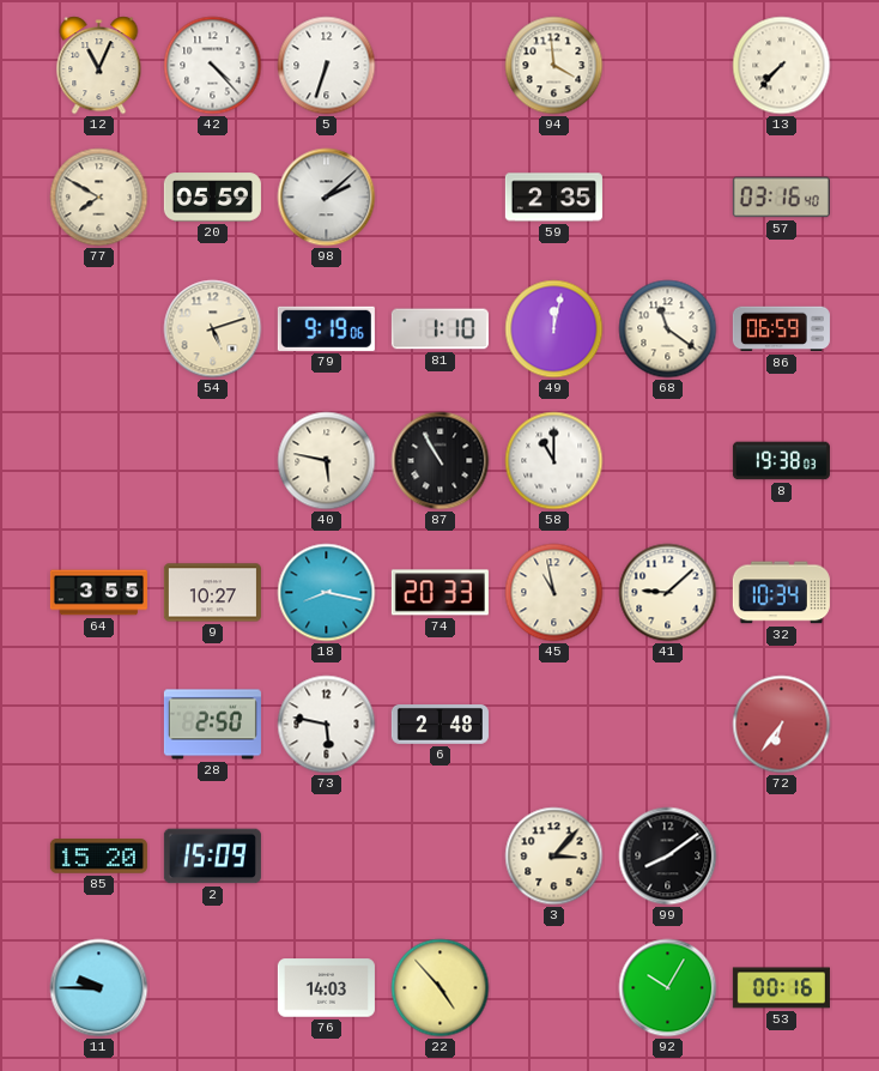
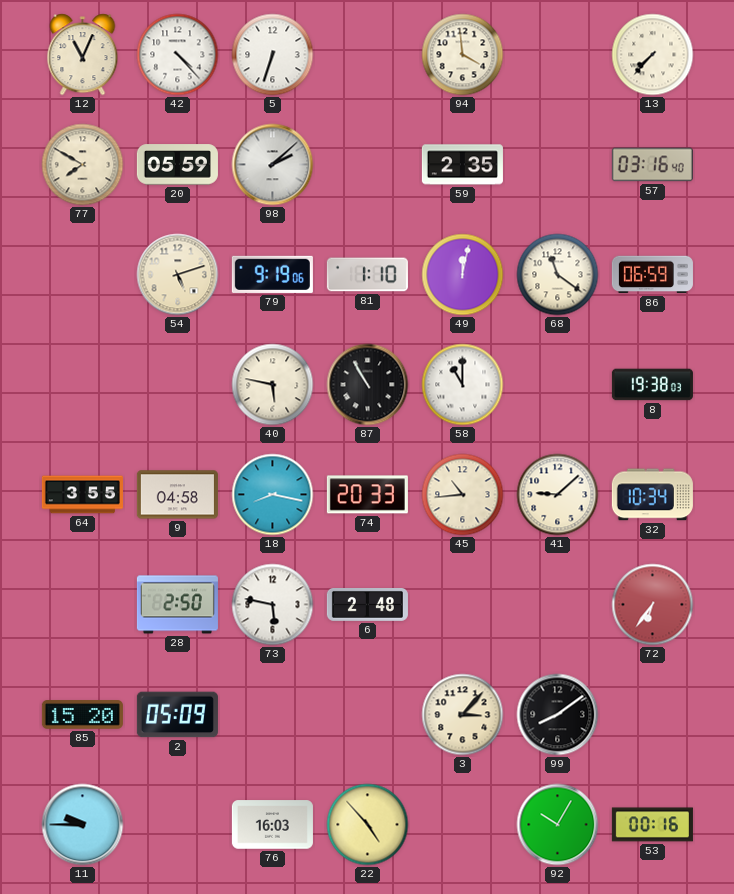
9: 10:27 -> 04:58 (177, 495)
45: 10:58 -> 10:44 (463, 495)
2: 15:09 -> 05:09 (177, 715)
76: 14:03 -> 16:03 (272, 825)
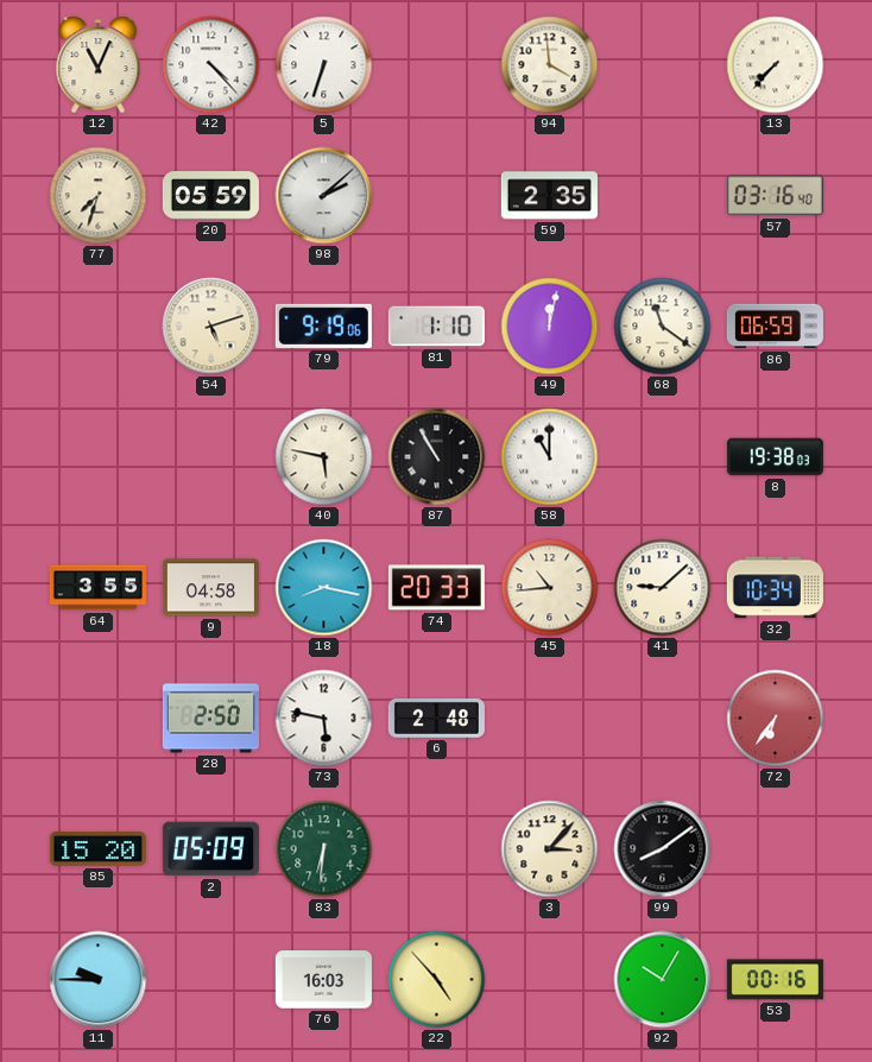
77: 7:50 -> 7:33 (99, 196)
83: none -> 6:31 (324, 849)
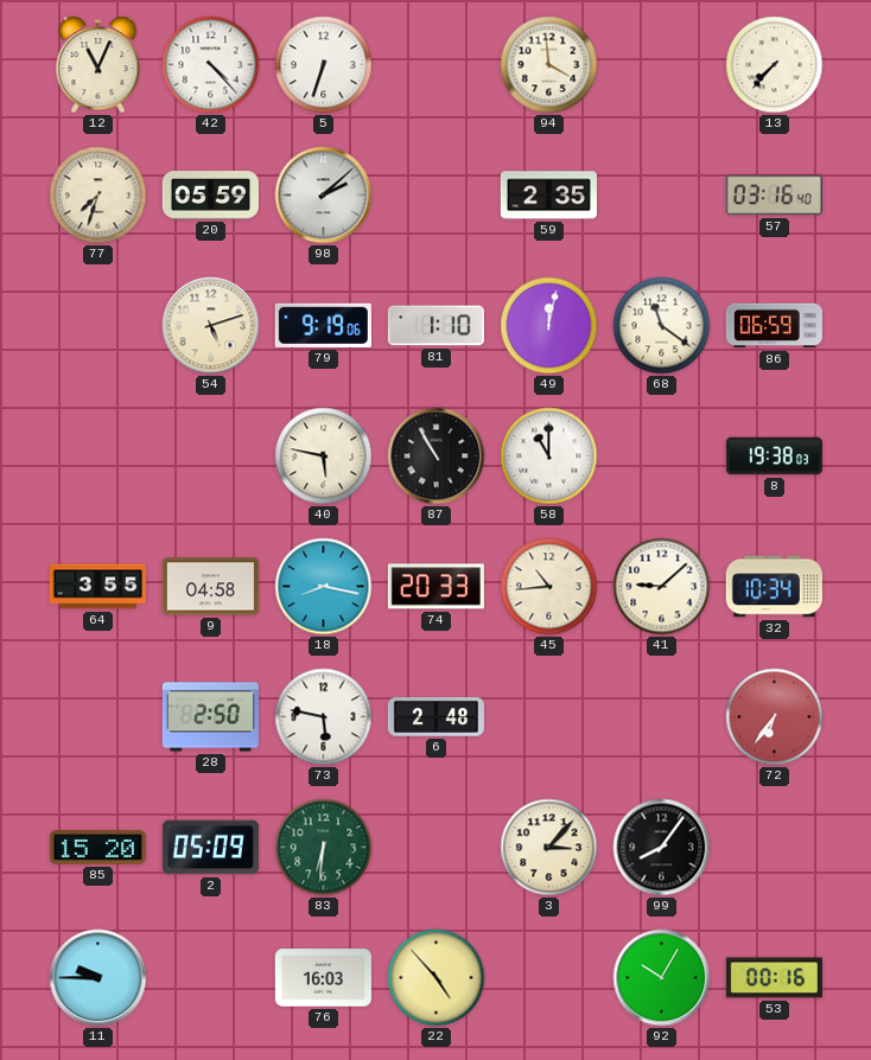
99: 8:09 -> 8:06 (662, 848)
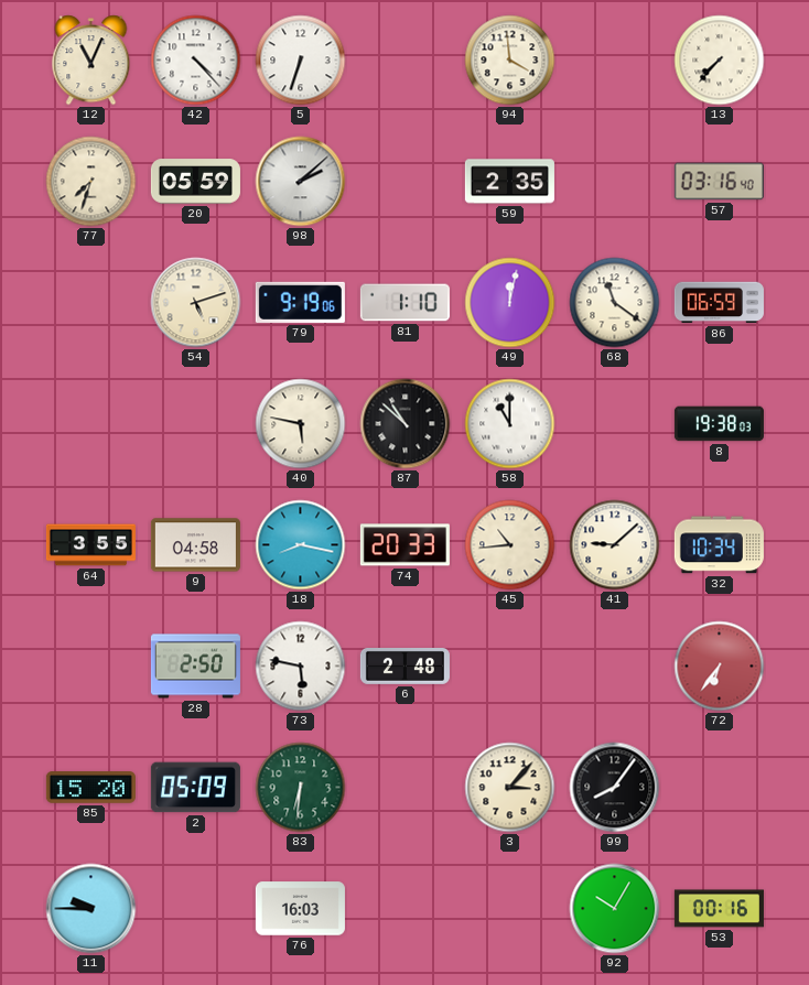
87: 10:55 -> 10:52 (406, 424)
22: 4:53 -> none (437, 978)
